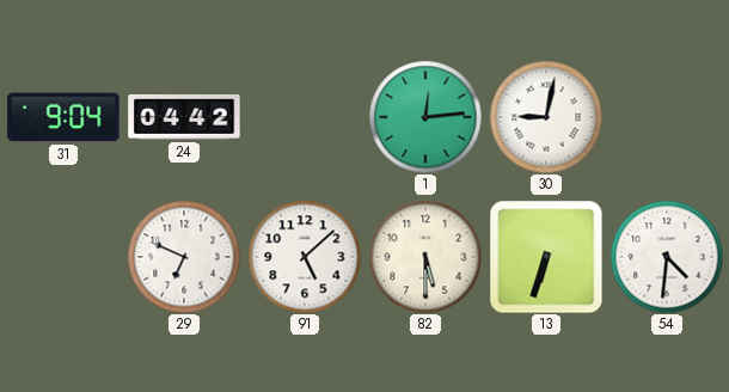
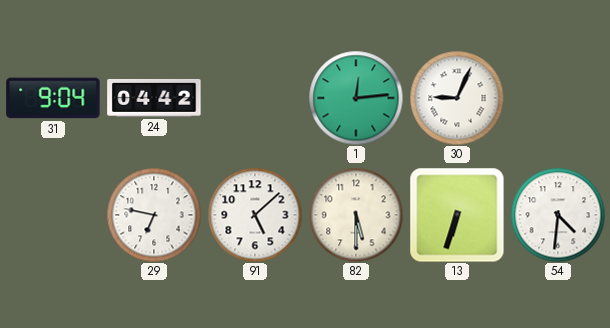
30: 9:02 -> 9:04 (457, 98)
29: 6:49 -> 6:47 (154, 215)
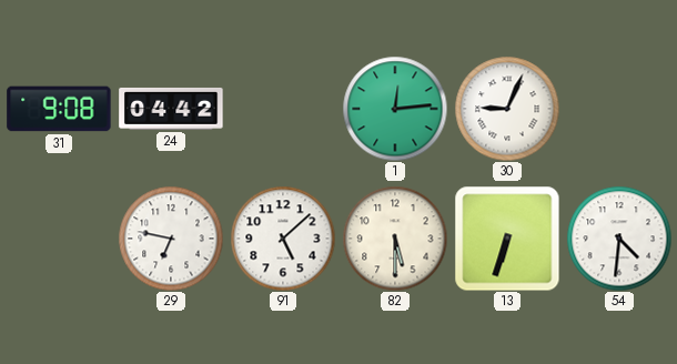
31: 9:04 -> 9:08 (59, 109)
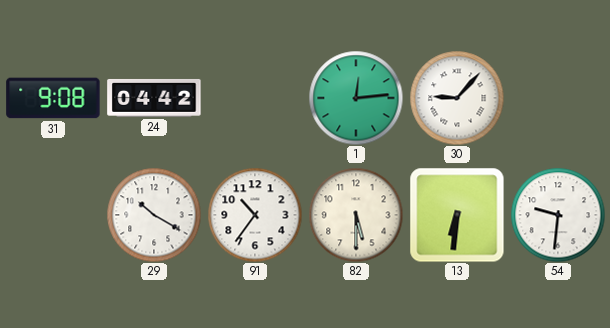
30: 9:04 -> 9:07 (457, 98)
29: 6:47 -> 10:20 (154, 215)
91: 5:08 -> 10:36 (255, 215)
13: 6:33 -> 6:31 (457, 215)
54: 4:31 -> 9:31 (558, 215)
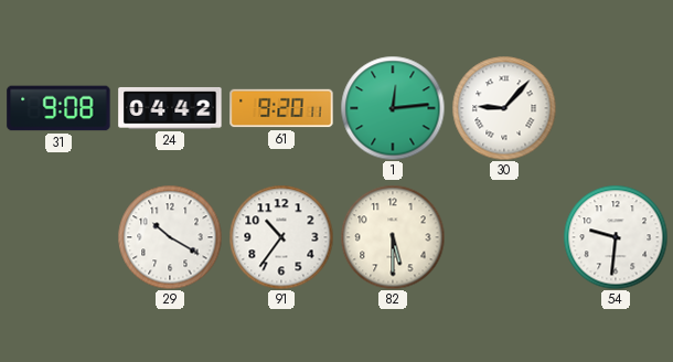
61: none -> 9:20 (281, 108)
13: 6:31 -> none (457, 215)
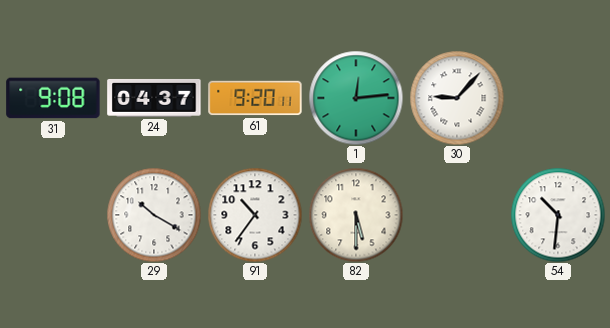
24: 04:42 -> 04:37 (154, 98)
54: 9:31 -> 10:31 (558, 215)
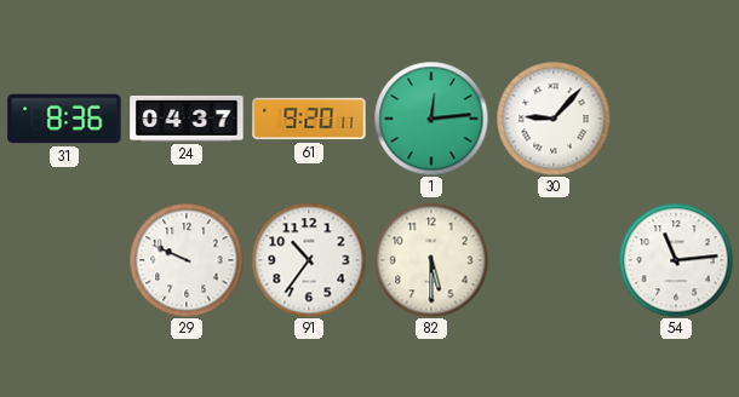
31: 9:08 -> 8:36 (64, 119)
29: 10:20 -> 9:49 (187, 260)
54: 10:31 -> 11:14 (676, 260)
